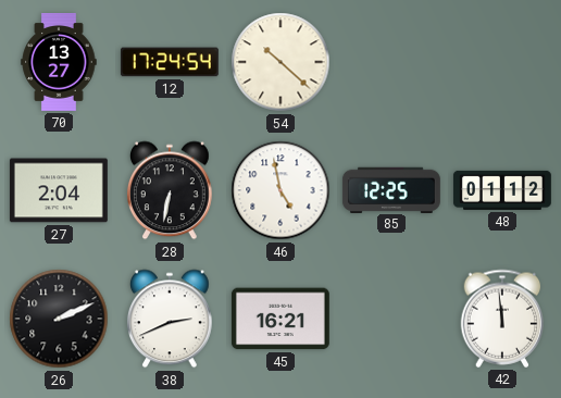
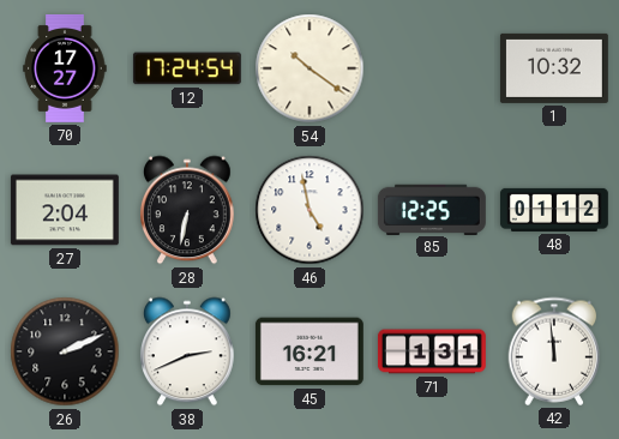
70: 13:27 -> 17:27 (65, 68)
54: 10:22 -> 10:21 (309, 68)
1: none -> 10:32 (554, 68)
71: none -> 1:31 (432, 351)
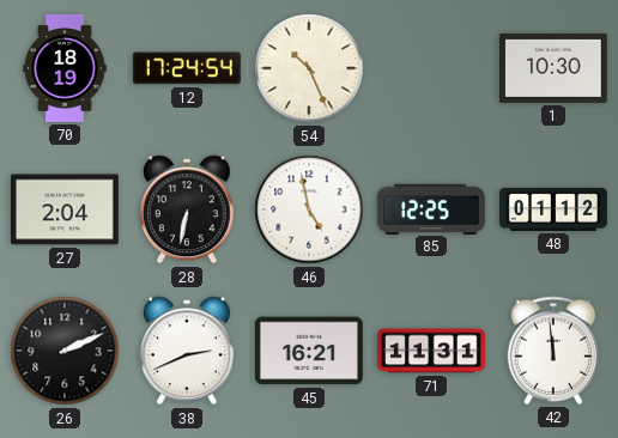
70: 17:27 -> 18:19 (65, 68)
54: 10:21 -> 10:26 (309, 68)
1: 10:32 -> 10:30 (553, 68)
71: 1:31 -> 11:31 (431, 351)
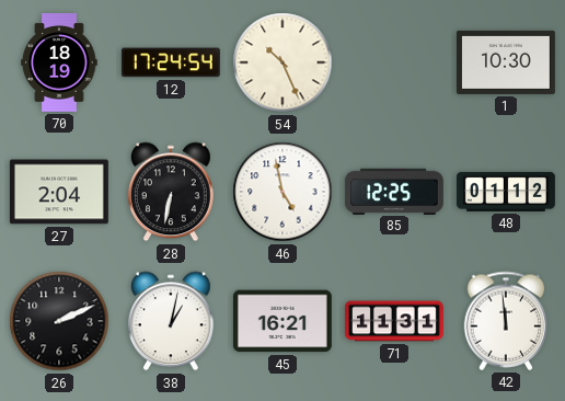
38: 2:41 -> 1:02 (171, 321)
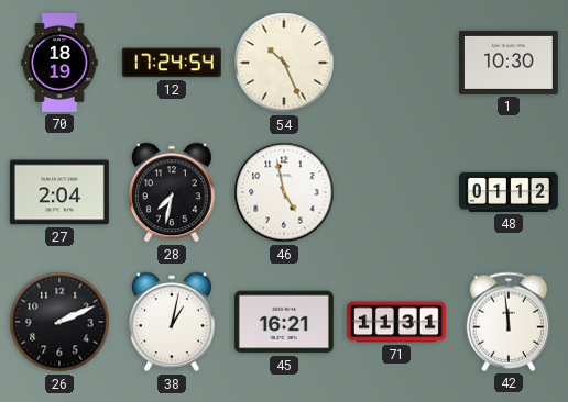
28: 6:32 -> 7:32 (172, 192)
85: 12:25 -> none (394, 191)
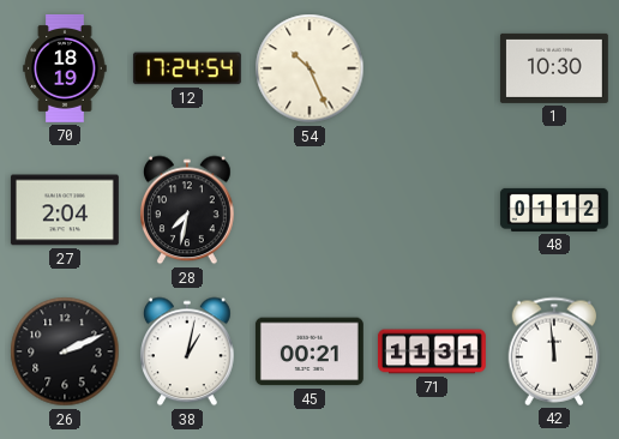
46: 4:58 -> none (284, 192)
45: 16:21 -> 00:21 (309, 351)
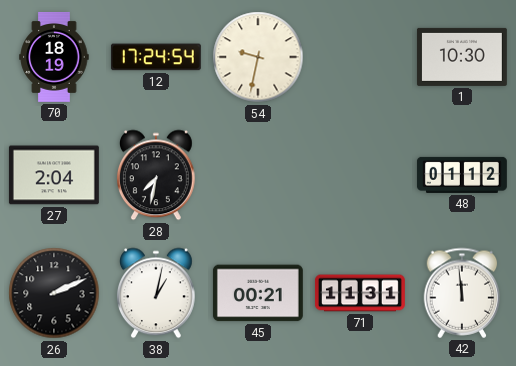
54: 10:26 -> 9:32 (258, 57)
